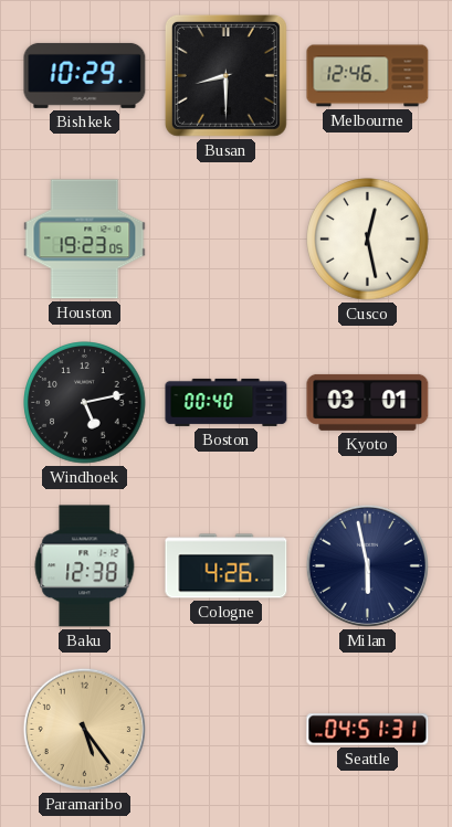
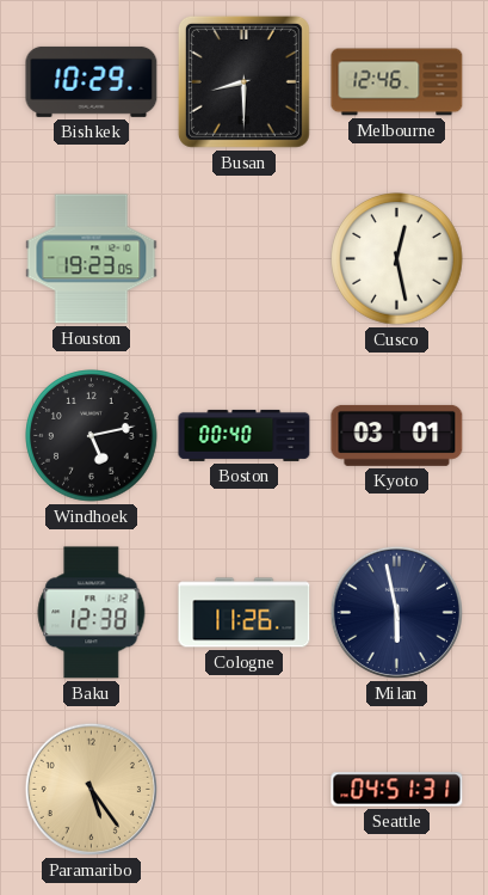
Cologne: 4:26 -> 11:26 (245, 613)
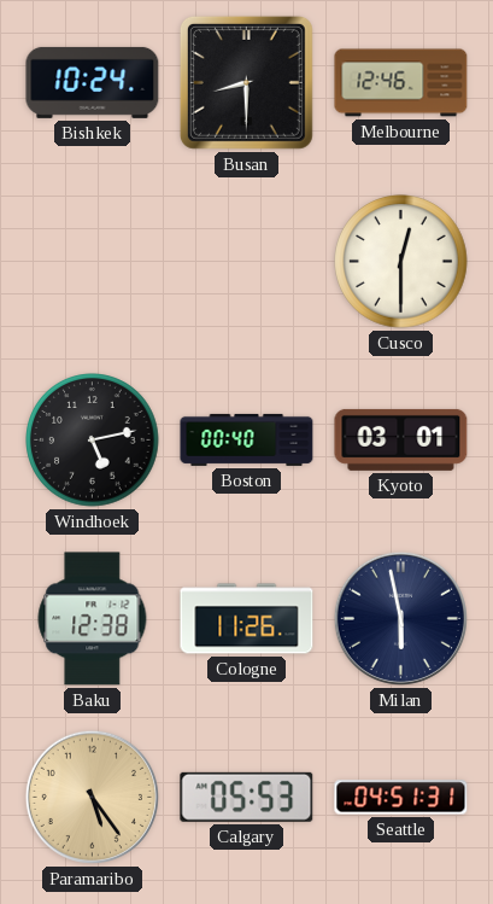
Bishkek: 10:29 -> 10:24 (93, 82)
Houston: 19:23 -> none (92, 259)
Cusco: 12:28 -> 12:30 (401, 262)
Calgary: none -> 05:53 (247, 797)
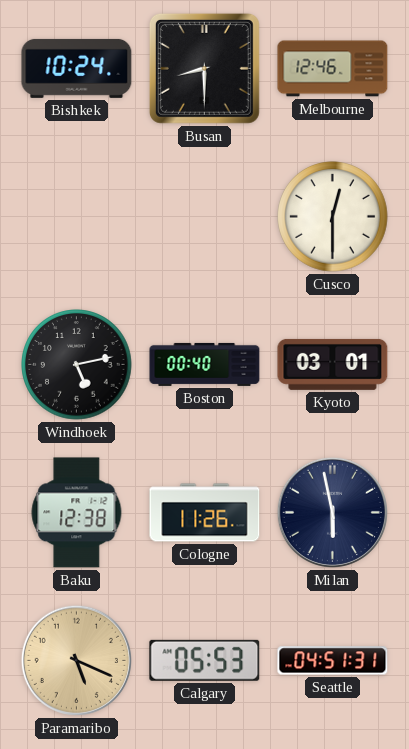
Paramaribo: 5:24 -> 5:19 (76, 660)
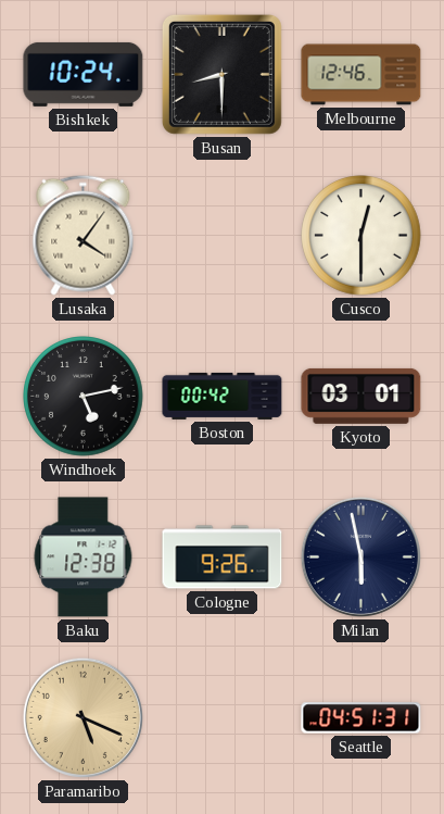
Lusaka: none -> 4:06 (84, 235)
Boston: 00:40 -> 00:42 (223, 396)
Cologne: 11:26 -> 9:26 (223, 558)
Calgary: 05:53 -> none (205, 660)
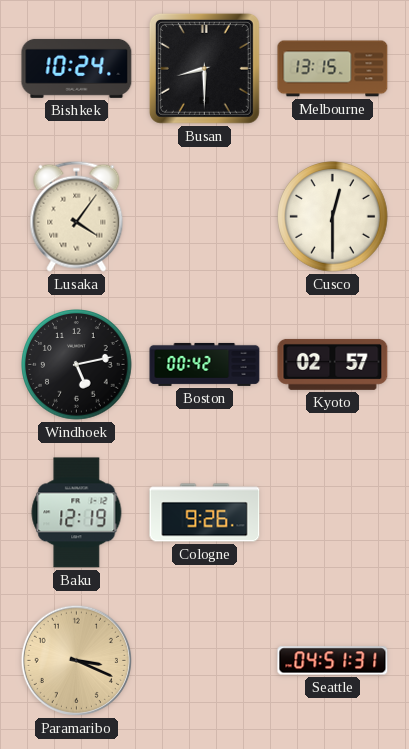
Melbourne: 12:46 -> 13:15 (333, 69)
Kyoto: 03:01 -> 02:57 (333, 364)
Baku: 12:38 -> 12:19 (77, 513)
Milan: 5:58 -> none (360, 556)
Paramaribo: 5:19 -> 3:19 (76, 660)
